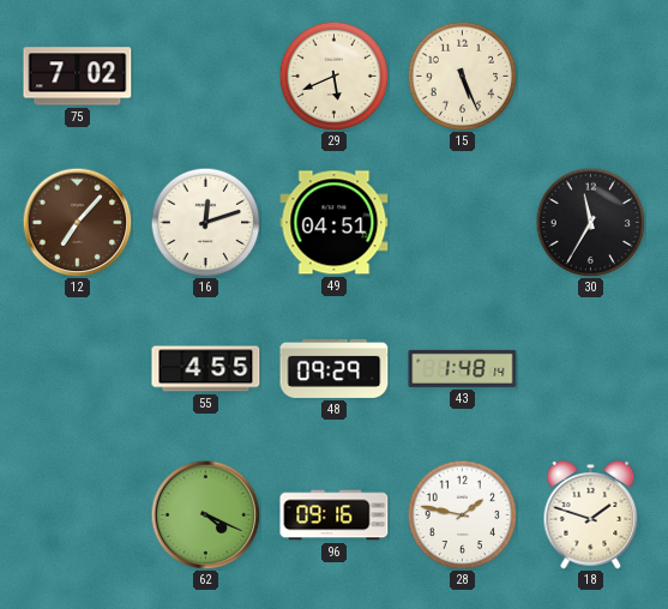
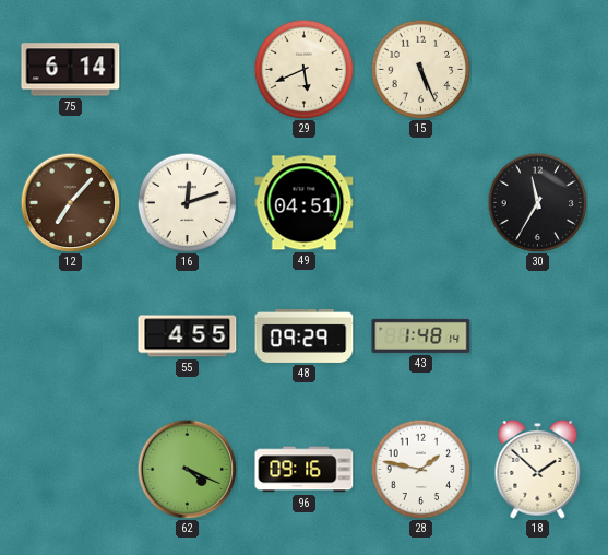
75: 7:02 -> 6:14 (71, 70)
18: 1:48 -> 1:52 (538, 470)
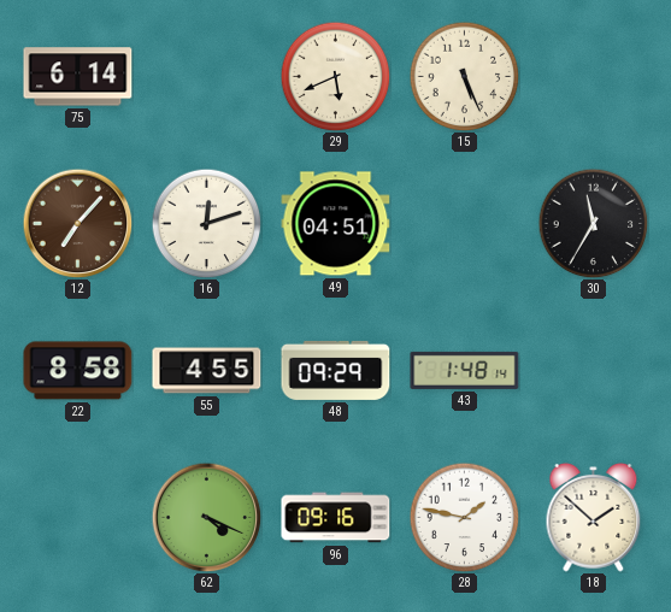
22: none -> 8:58 (78, 371)
